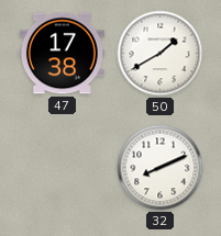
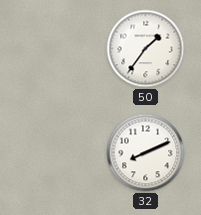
47: 17:38 -> none (62, 54)
50: 1:40 -> 1:36 (146, 49)
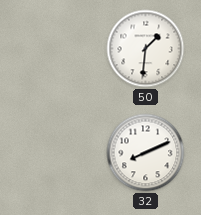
50: 1:36 -> 1:31 (146, 49)
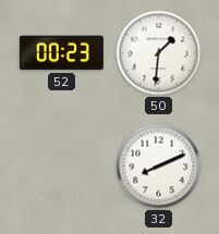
52: none -> 00:23 (61, 53)
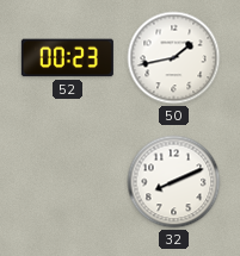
50: 1:31 -> 1:43 (174, 58)
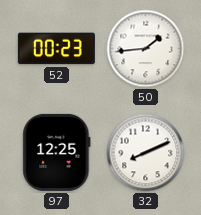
50: 1:43 -> 1:44 (146, 49)
97: none -> 12:25 (57, 152)
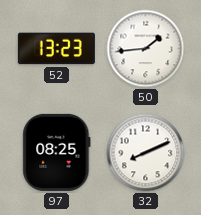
52: 00:23 -> 13:23 (56, 49)
97: 12:25 -> 08:25 (57, 152)
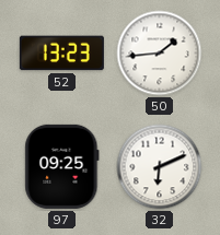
97: 08:25 -> 09:25 (62, 166)
32: 8:11 -> 6:11 (160, 167)
